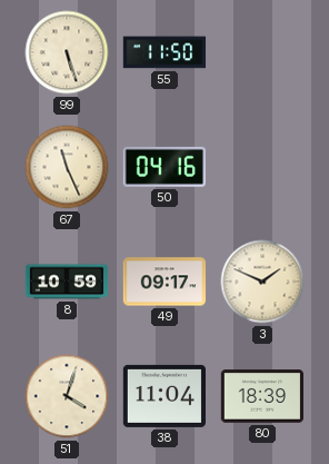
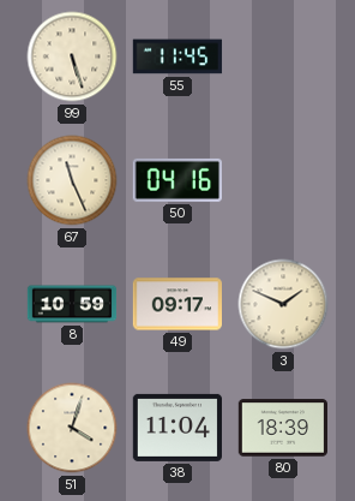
55: 11:50 -> 11:45 (177, 56)
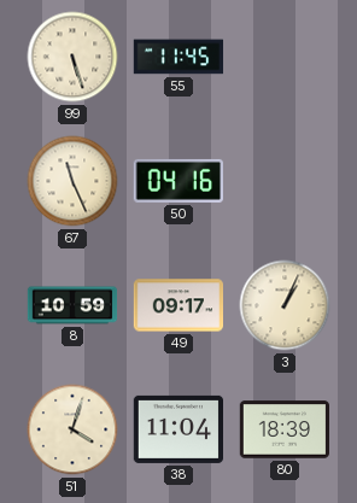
3: 1:49 -> 1:04 (285, 305)
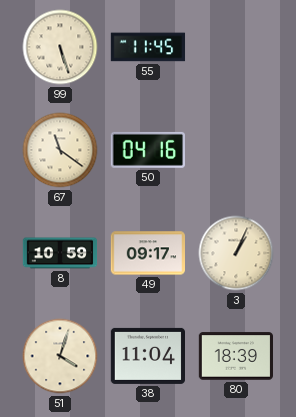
67: 11:26 -> 11:21 (60, 150)
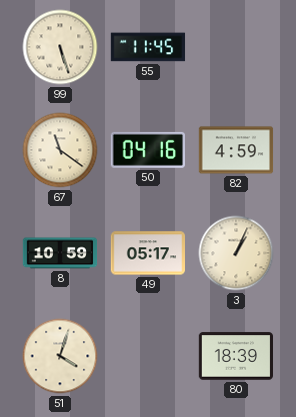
82: none -> 4:59 (236, 150)
49: 09:17 -> 05:17 (148, 253)
38: 11:04 -> none (147, 356)
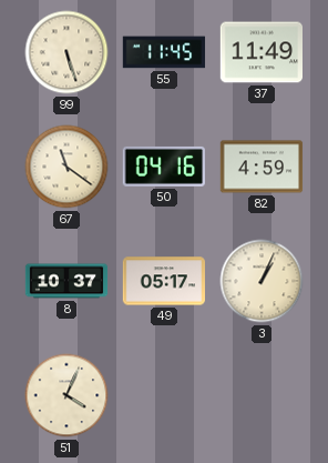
37: none -> 11:49 (260, 52)
8: 10:59 -> 10:37 (66, 281)
51: 4:03 -> 4:04 (66, 395)
80: 18:39 -> none (235, 356)
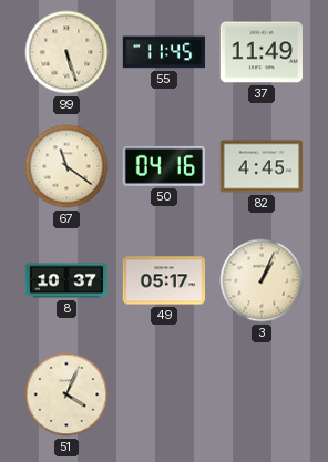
82: 4:59 -> 4:45 (262, 166)
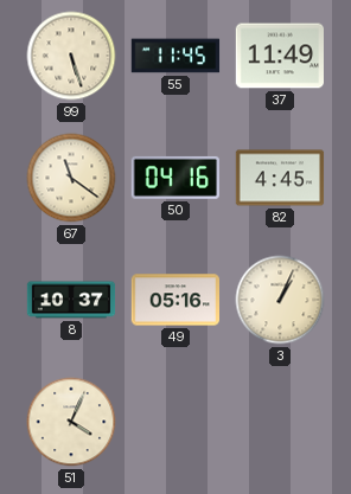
49: 05:17 -> 05:16 (175, 300)
